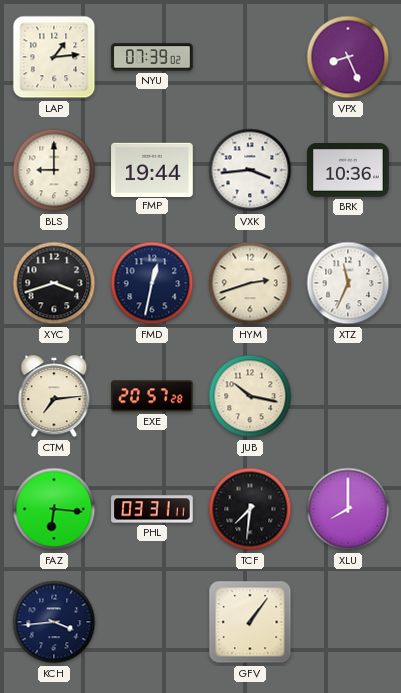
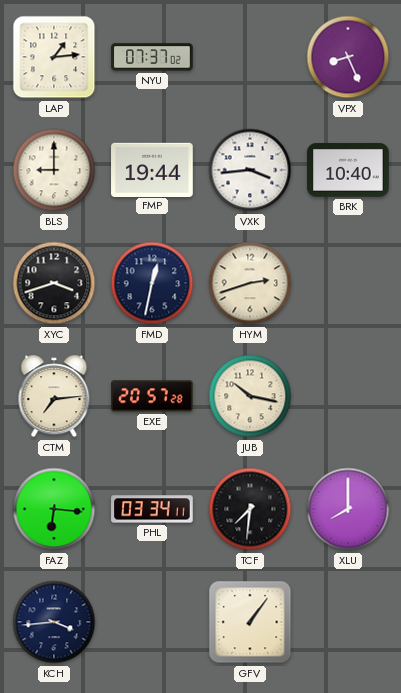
NYU: 07:39 -> 07:37 (152, 57)
BRK: 10:36 -> 10:40 (348, 170)
XTZ: 11:34 -> none (348, 283)
PHL: 03:31 -> 03:34 (152, 509)
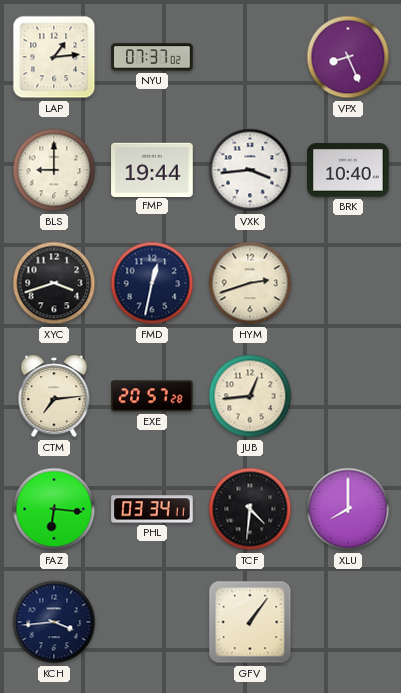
JUB: 10:17 -> 12:44 (250, 396)
TCF: 7:31 -> 4:31 (250, 509)
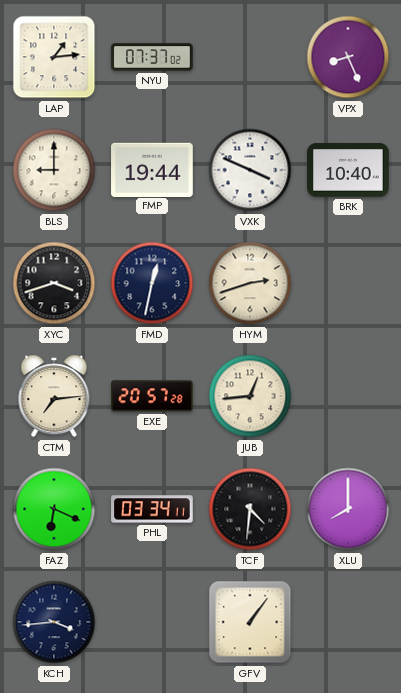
VXK: 3:44 -> 3:49 (250, 170)
FAZ: 6:16 -> 6:19 (54, 509)
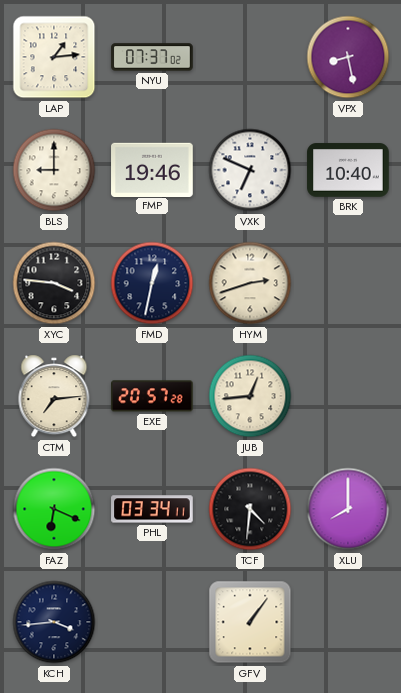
VPX: 8:26 -> 8:28 (348, 57)
FMP: 19:44 -> 19:46 (152, 169)
VXK: 3:49 -> 6:49 (250, 170)
XYC: 3:42 -> 3:46 (54, 283)
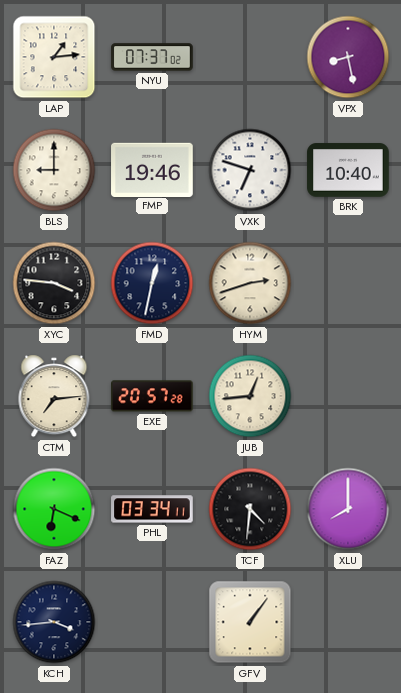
VXK: 6:49 -> 6:48 (250, 170)
